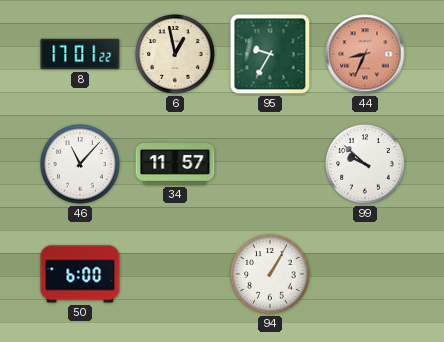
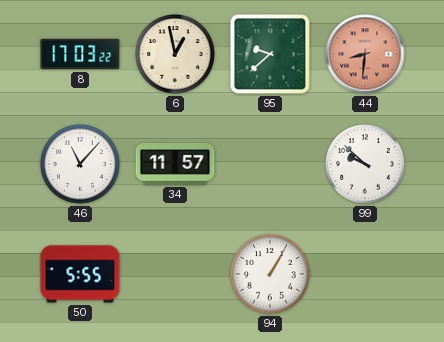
8: 17:01 -> 17:03 (80, 54)
95: 9:35 -> 9:38 (270, 54)
44: 8:34 -> 8:31 (365, 54)
50: 6:00 -> 5:55 (80, 274)
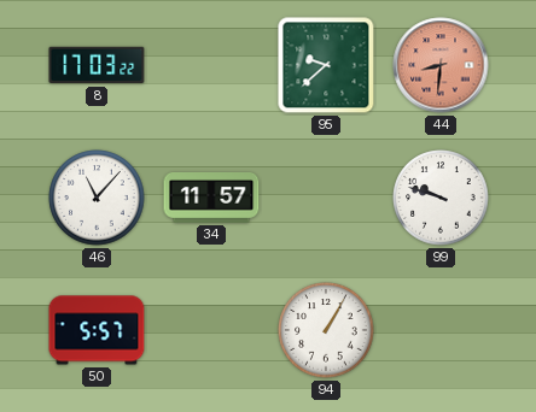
6: 12:58 -> none (175, 54)
99: 9:52 -> 9:48 (441, 198)
50: 5:55 -> 5:57 (97, 330)
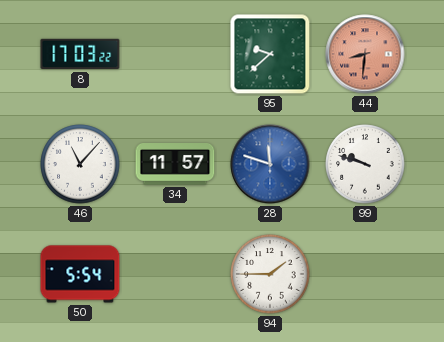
28: none -> 11:48 (270, 164)
50: 5:57 -> 5:54 (80, 274)
94: 1:05 -> 1:45 (270, 274)
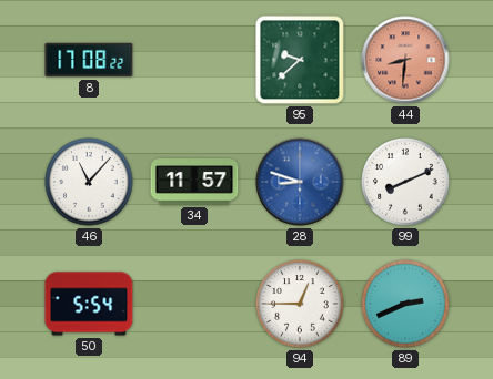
8: 17:03 -> 17:08 (89, 60)
28: 11:48 -> 8:48 (300, 182)
99: 9:48 -> 8:11 (405, 182)
94: 1:45 -> 12:45 (300, 304)
89: none -> 2:41 (405, 304)
